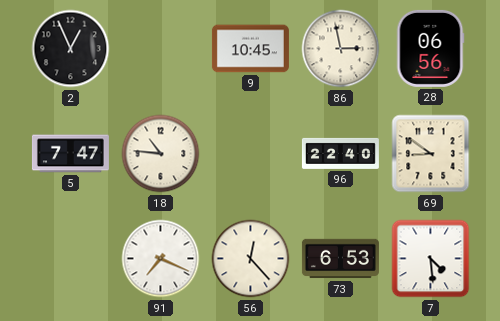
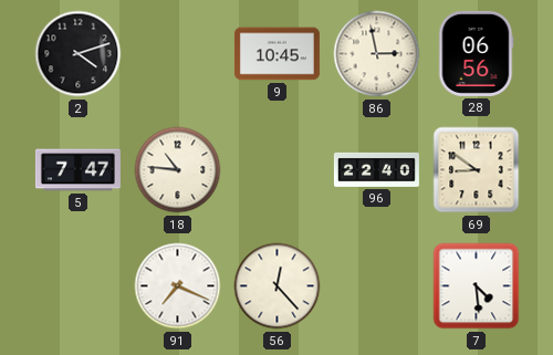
2: 12:56 -> 4:12 (79, 54)
73: 6:53 -> none (340, 259)
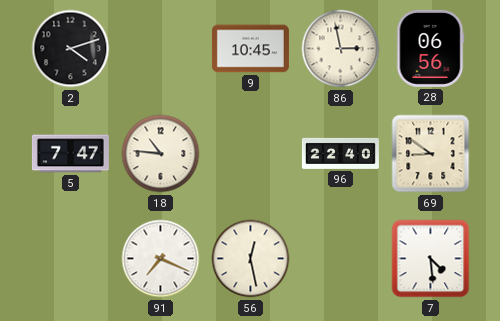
56: 12:23 -> 12:28 (251, 259)
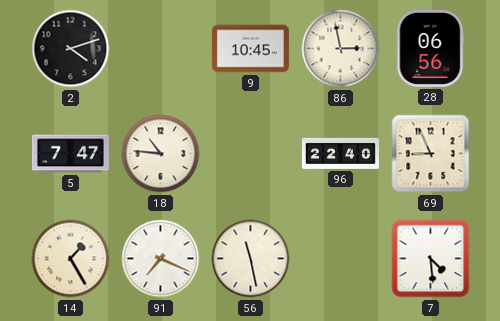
69: 8:51 -> 8:56 (431, 154)
14: none -> 1:25 (71, 259)
56: 12:28 -> 11:28 (251, 259)
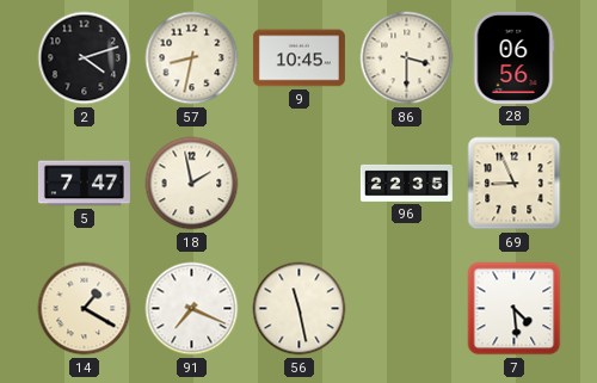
57: none -> 8:32 (192, 58)
86: 2:58 -> 3:30 (407, 58)
18: 10:46 -> 1:58 (192, 184)
96: 22:40 -> 22:35 (406, 183)
14: 1:25 -> 1:20 (85, 309)
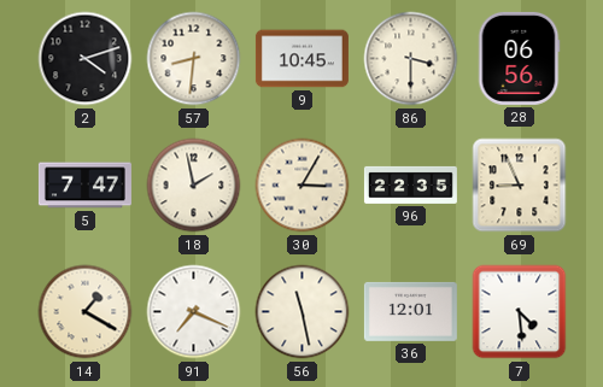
57: 8:32 -> 8:31 (194, 59)
30: none -> 3:05 (303, 186)
36: none -> 12:01 (410, 311)
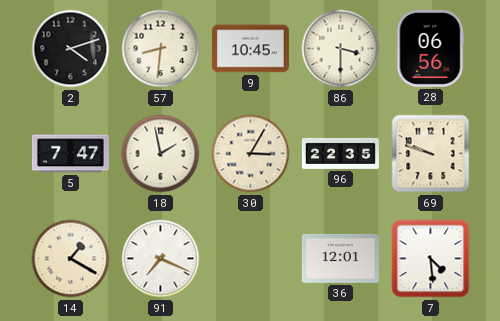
69: 8:56 -> 9:48 (431, 154)
56: 11:28 -> none (303, 312)
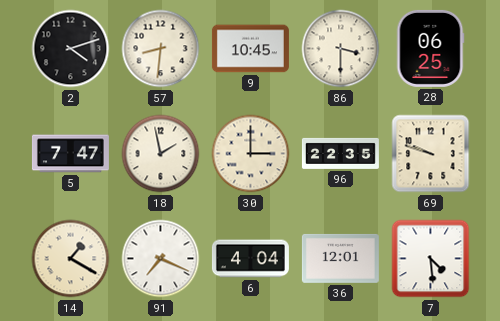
28: 06:56 -> 06:25 (430, 48)
30: 3:05 -> 3:00 (251, 154)
6: none -> 4:04 (250, 259)
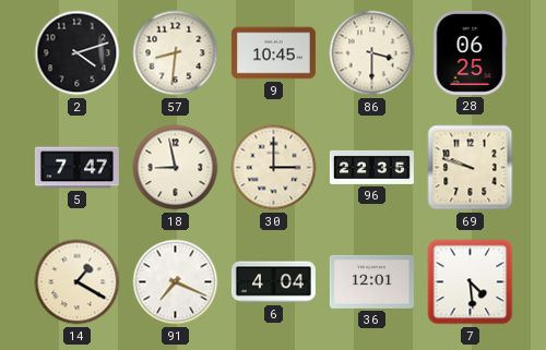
18: 1:58 -> 8:58 (176, 168)
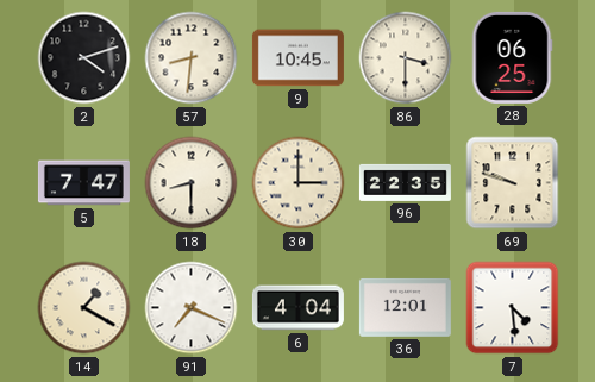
18: 8:58 -> 8:30 (192, 183)
